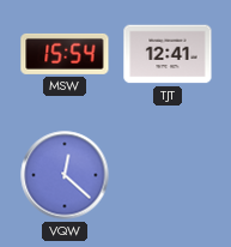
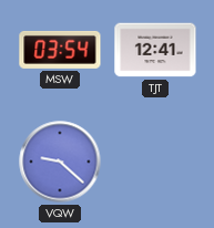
MSW: 15:54 -> 03:54 (60, 50)
VQW: 12:22 -> 9:22 (60, 162)
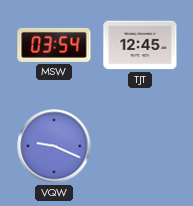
TJT: 12:41 -> 12:45 (140, 45)
VQW: 9:22 -> 9:19 (54, 146)
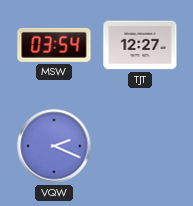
TJT: 12:45 -> 12:27 (140, 45)
VQW: 9:19 -> 2:19 (54, 146)
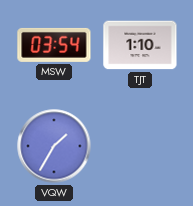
TJT: 12:27 -> 1:10 (140, 45)
VQW: 2:19 -> 1:35 (54, 146)
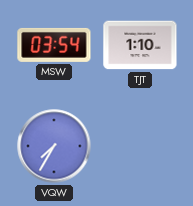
VQW: 1:35 -> 7:35 (54, 146)
